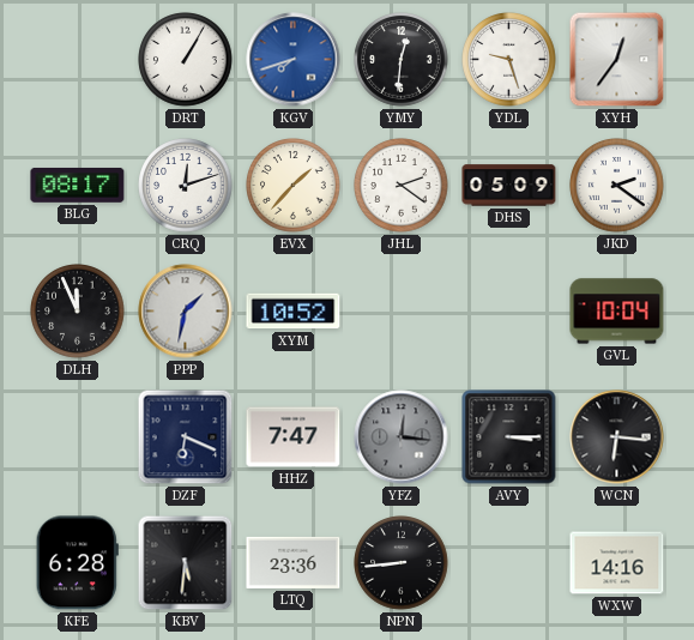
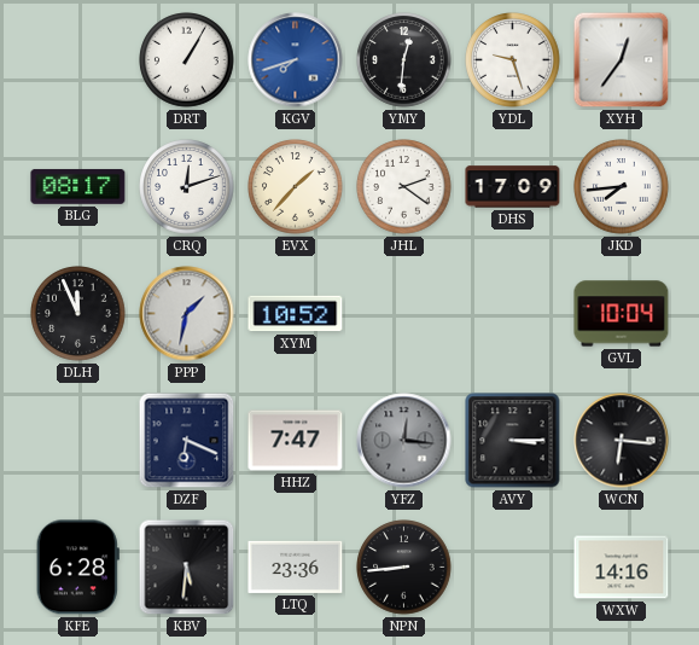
DHS: 05:09 -> 17:09 (513, 187)
JKD: 2:21 -> 7:44 (622, 187)
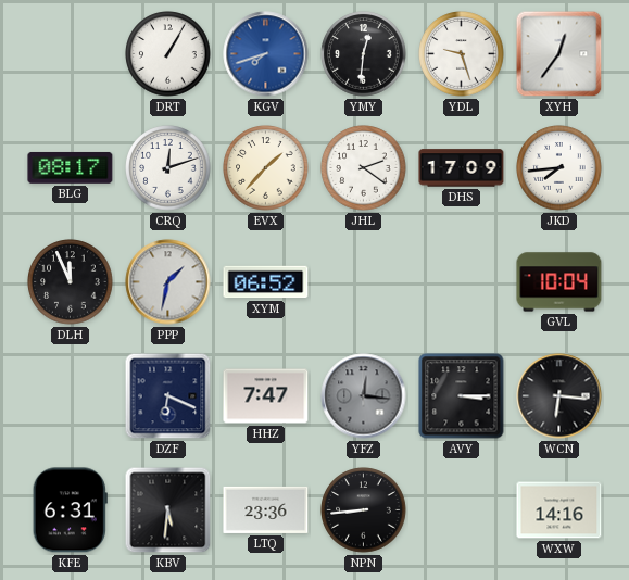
XYM: 10:52 -> 06:52 (266, 282)
KFE: 6:28 -> 6:31 (70, 510)
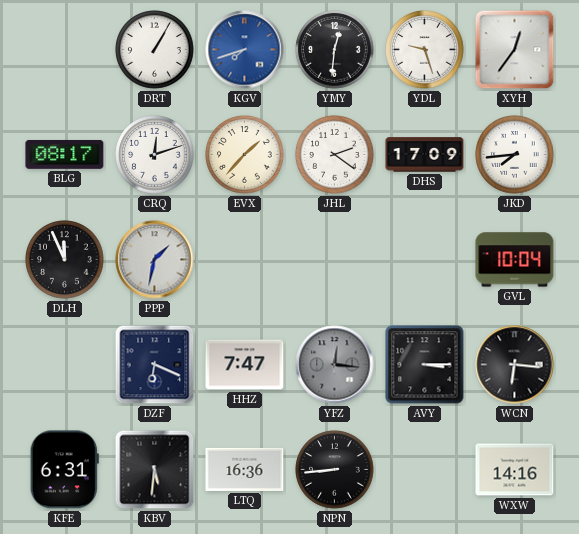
XYM: 06:52 -> none (266, 282)
LTQ: 23:36 -> 16:36 (245, 469)
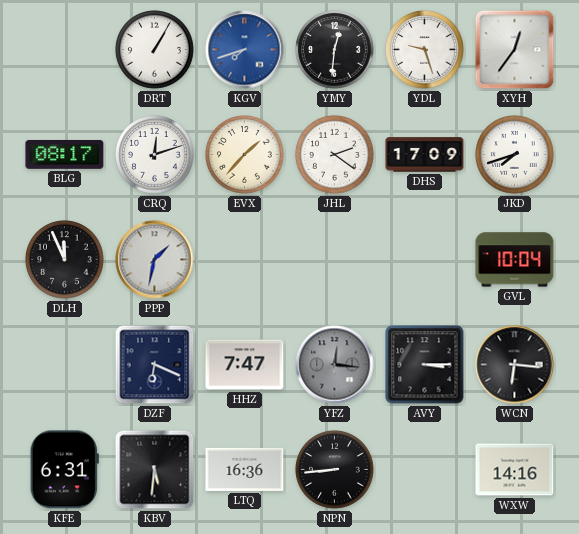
JKD: 7:44 -> 7:42 (515, 155)
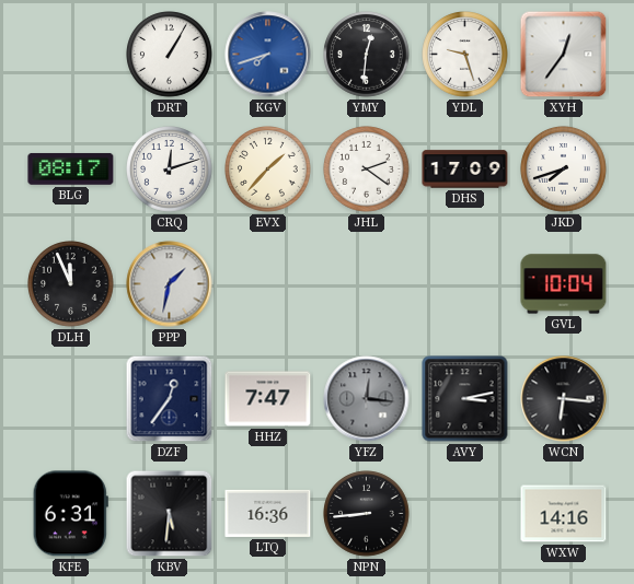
DZF: 6:19 -> 12:36 (170, 399)
AVY: 3:15 -> 3:13 (465, 399)
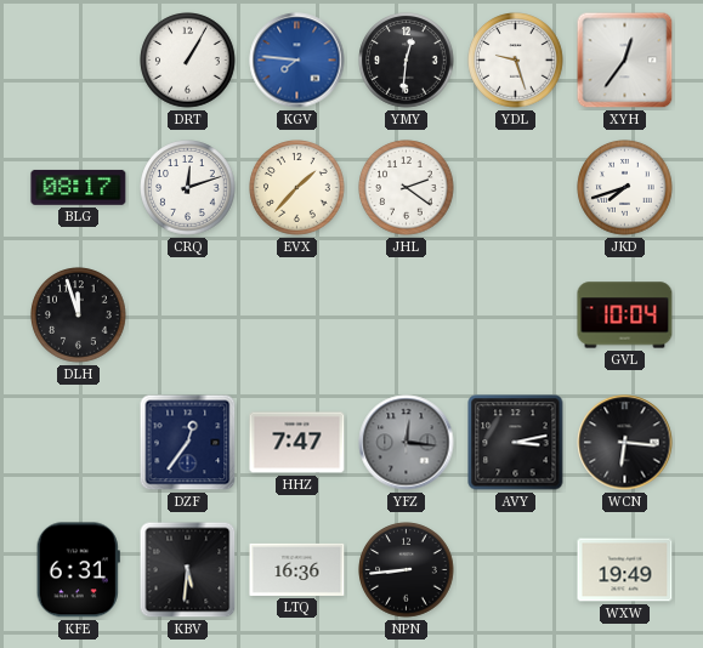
KGV: 7:42 -> 7:46 (297, 61)
DHS: 17:09 -> none (465, 170)
DLH: 11:56 -> 11:57 (79, 316)
PPP: 1:32 -> none (170, 284)
WXW: 14:16 -> 19:49 (625, 570)
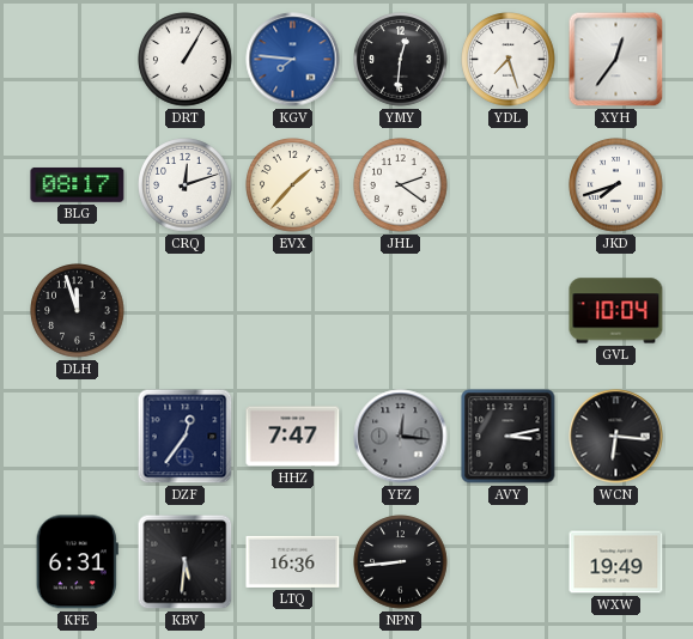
YDL: 9:27 -> 7:27 (509, 60)
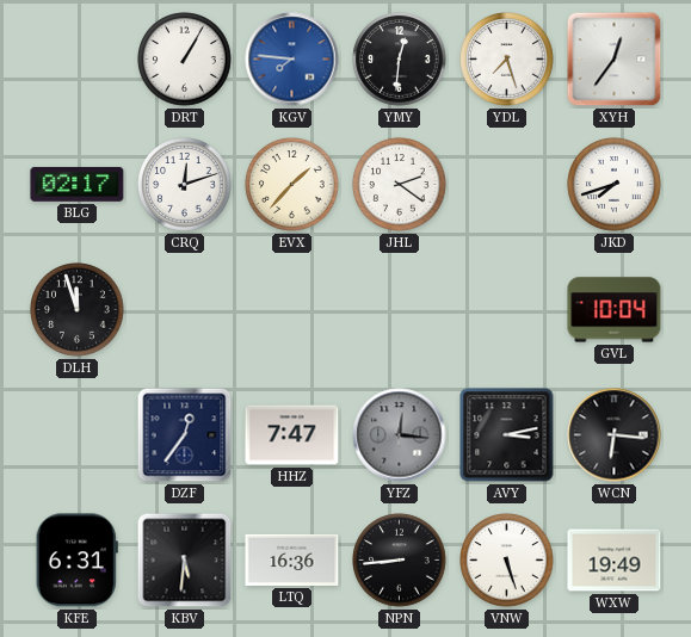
BLG: 08:17 -> 02:17 (78, 184)
VNW: none -> 5:27 (507, 561)
